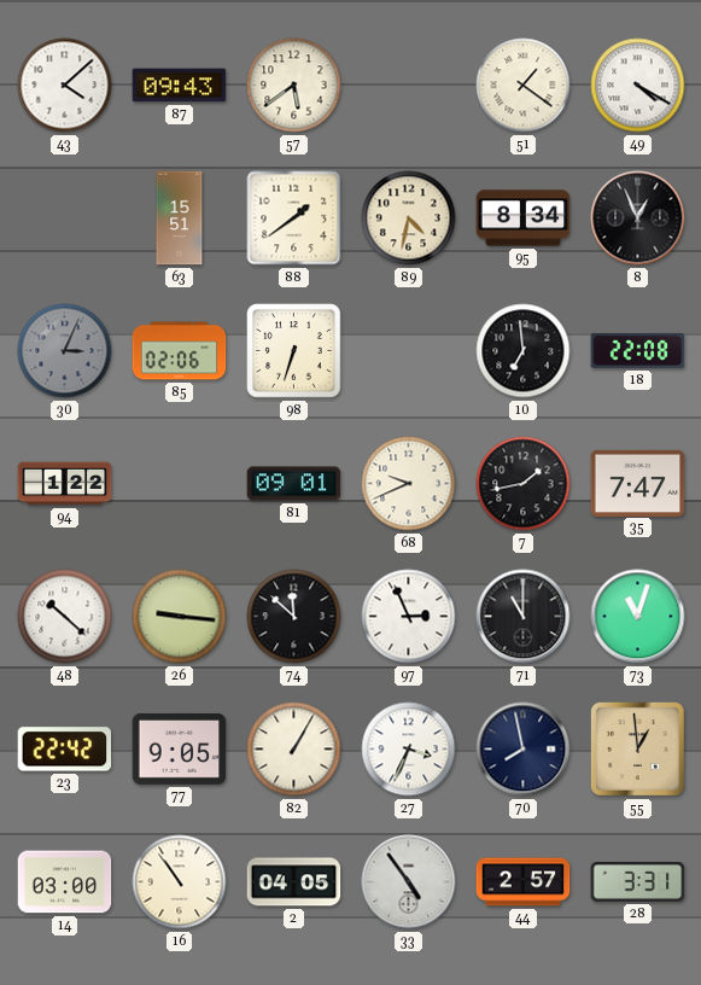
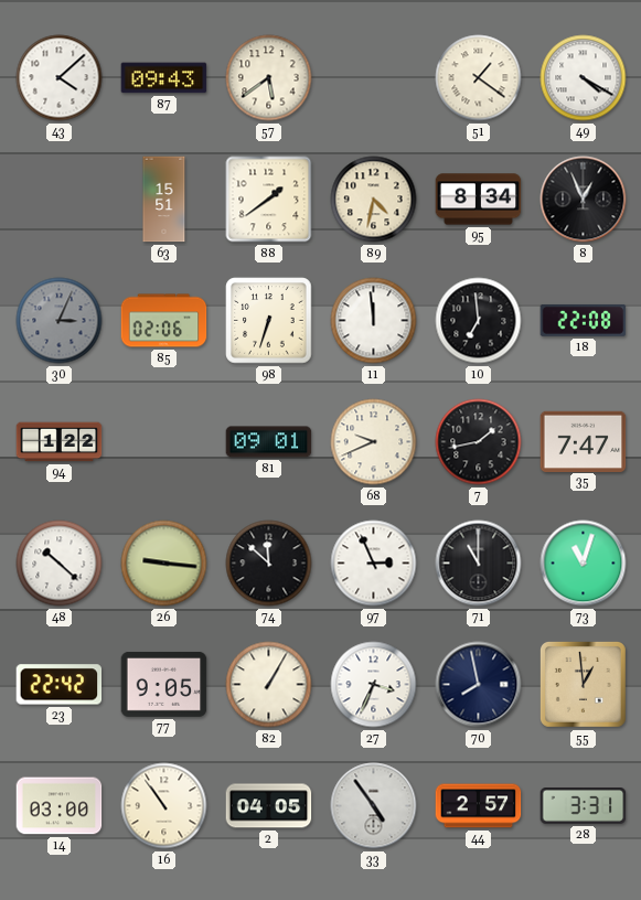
11: none -> 11:59 (374, 321)
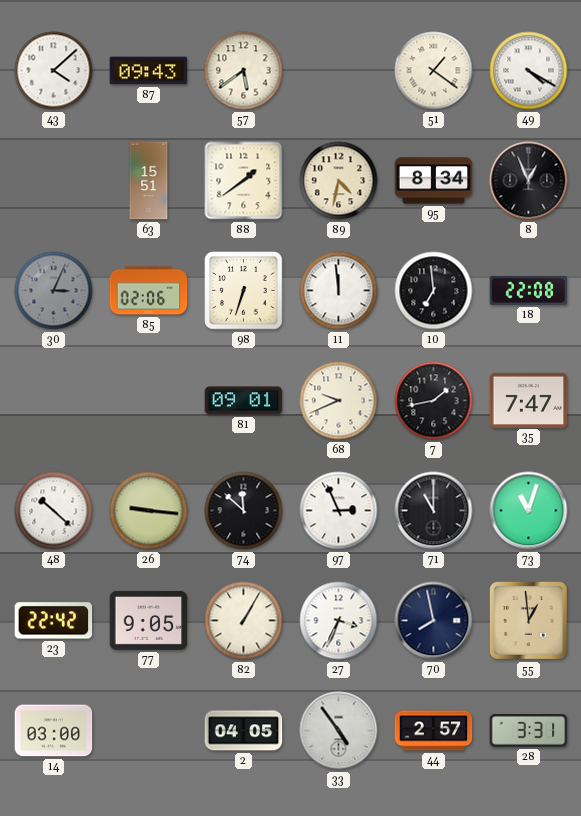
94: 1:22 -> none (60, 442)
16: 10:54 -> none (164, 806)
